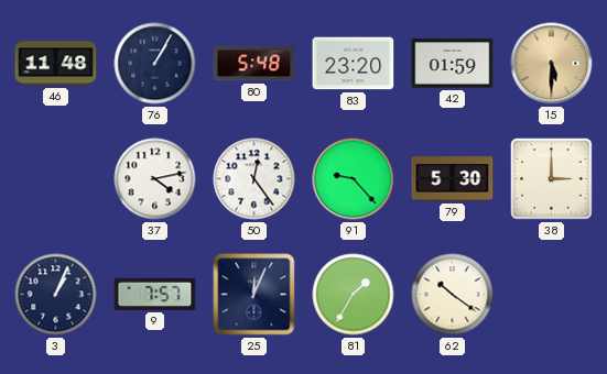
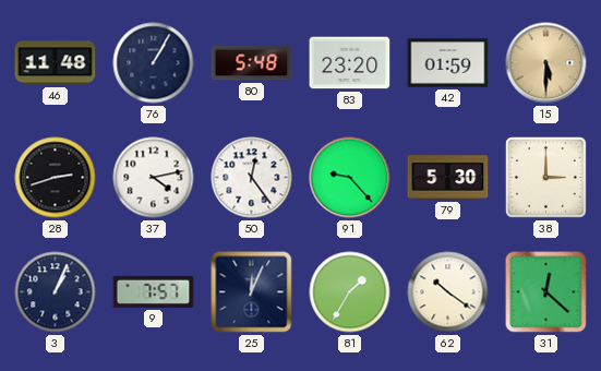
28: none -> 2:42 (56, 178)
31: none -> 12:22 (546, 292)
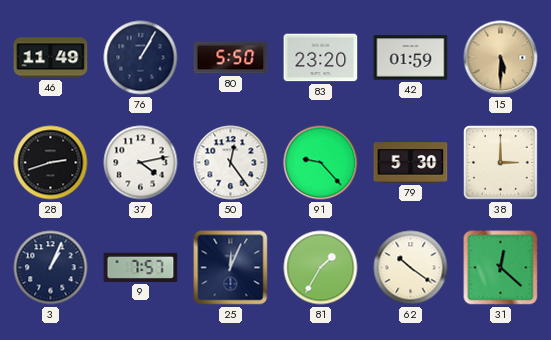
46: 11:48 -> 11:49 (51, 58)
80: 5:48 -> 5:50 (231, 58)
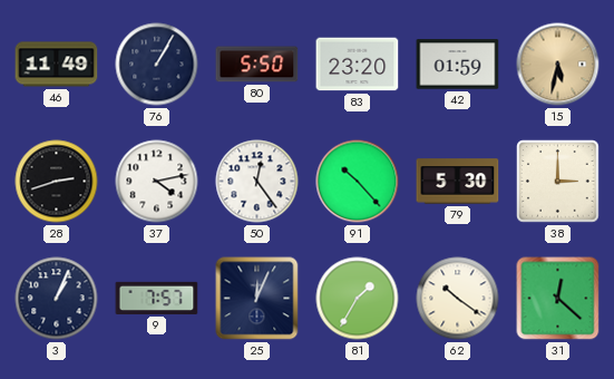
15: 5:30 -> 5:32 (558, 65)
91: 9:23 -> 10:23 (358, 182)
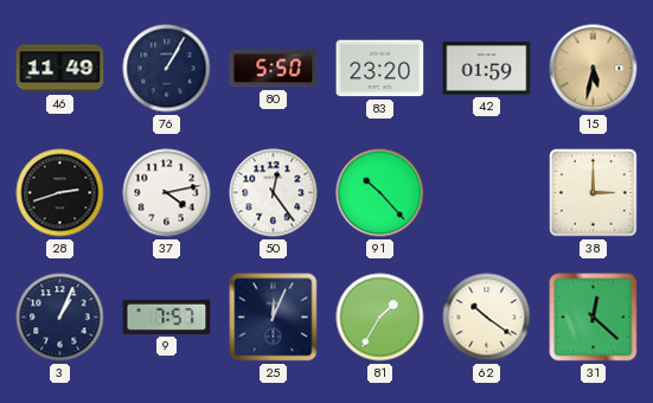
79: 5:30 -> none (458, 182)
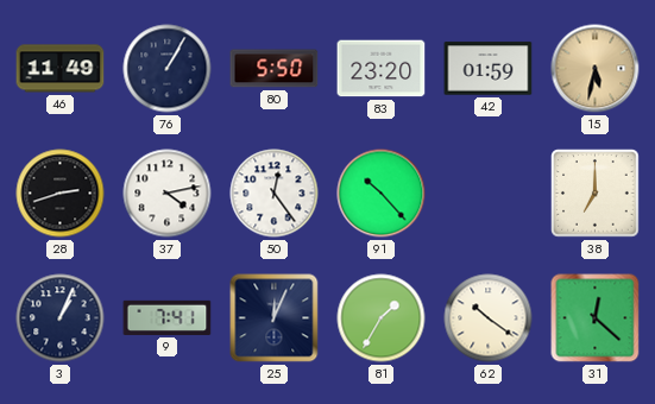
38: 3:00 -> 7:00 (596, 194)
9: 7:57 -> 7:41 (168, 317)
